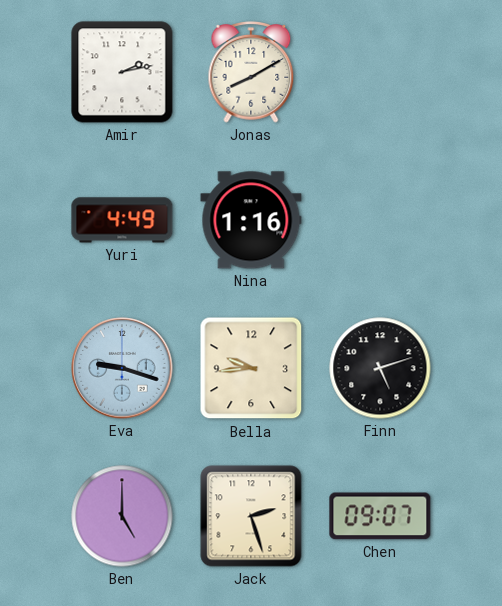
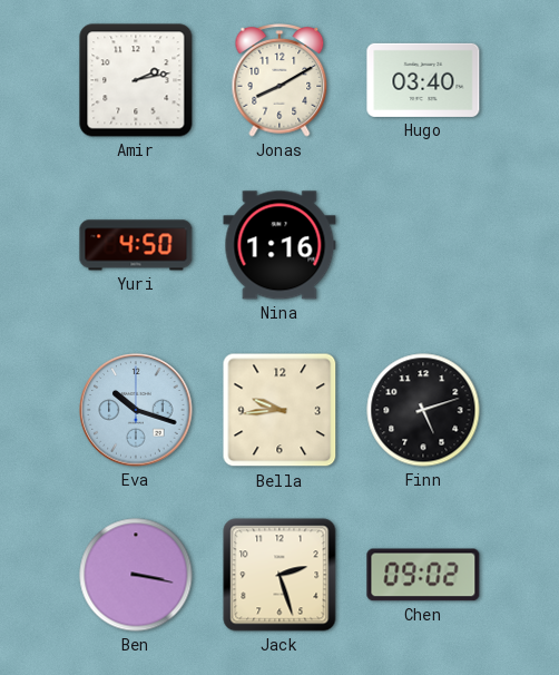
Hugo: none -> 03:40 (423, 80)
Yuri: 4:49 -> 4:50 (136, 245)
Eva: 9:18 -> 10:18 (136, 410)
Ben: 5:00 -> 3:17 (136, 575)
Chen: 09:07 -> 09:02 (423, 575)
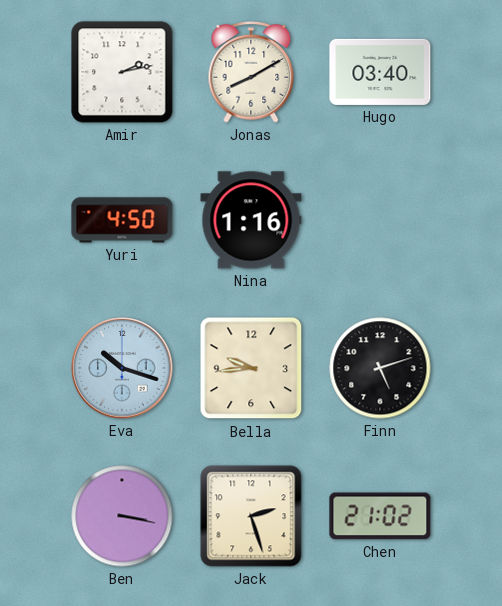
Chen: 09:02 -> 21:02 (380, 516)
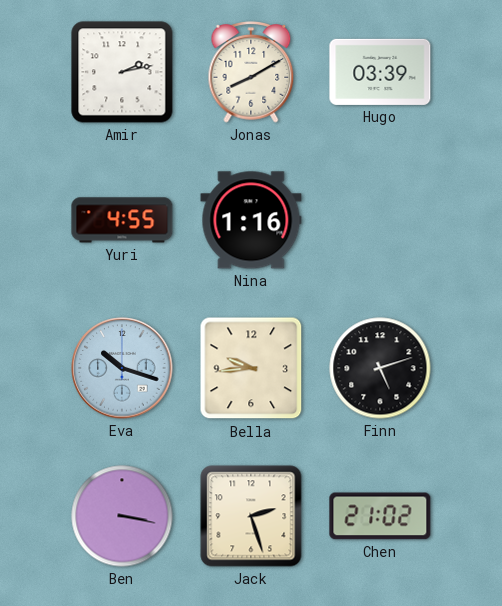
Hugo: 03:40 -> 03:39 (380, 72)
Yuri: 4:50 -> 4:55 (122, 220)
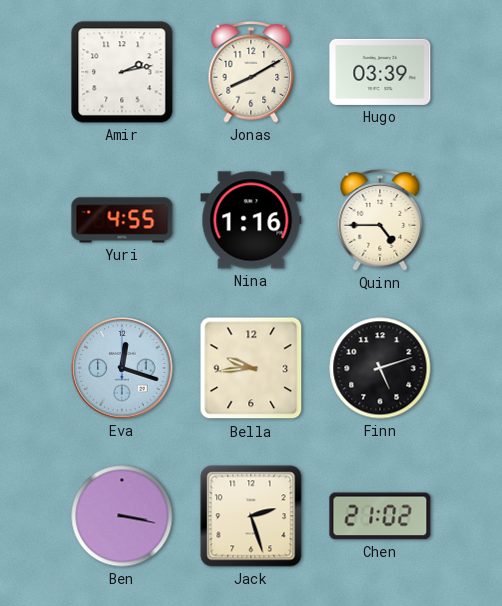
Quinn: none -> 4:45 (380, 220)
Eva: 10:18 -> 12:18 (122, 368)
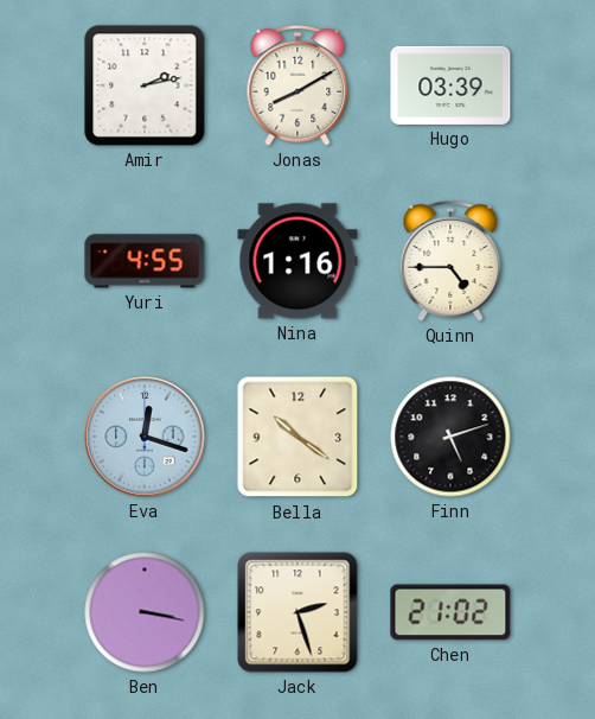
Bella: 9:44 -> 10:21 (297, 437)
